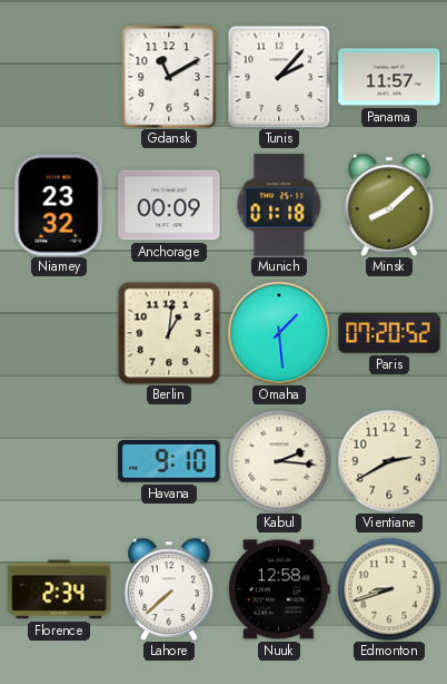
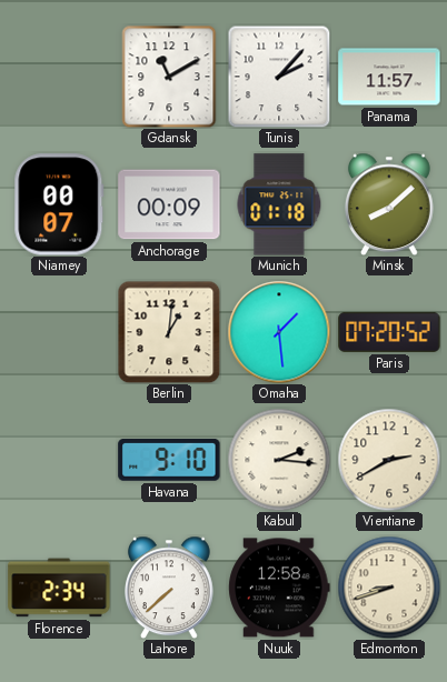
Niamey: 23:32 -> 00:07 (59, 204)
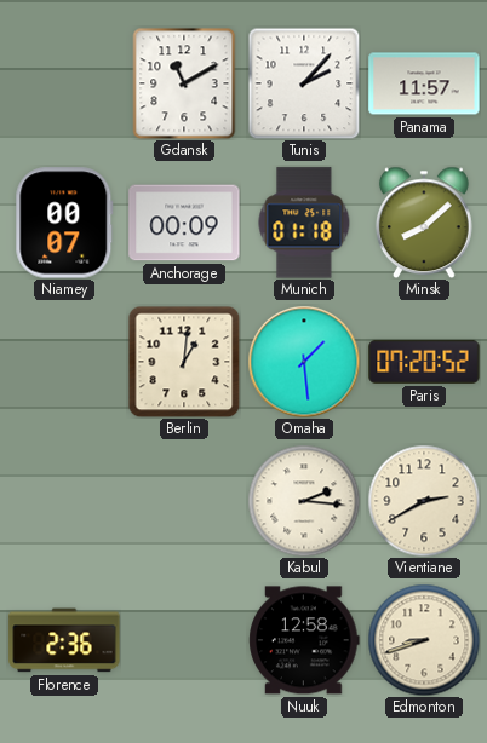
Havana: 9:10 -> none (169, 461)
Florence: 2:34 -> 2:36 (64, 640)
Lahore: 7:38 -> none (169, 588)
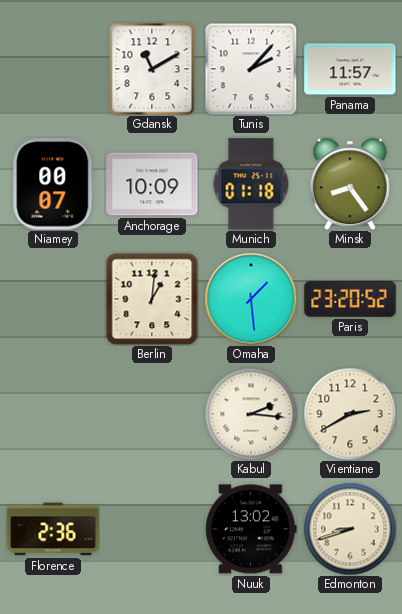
Anchorage: 00:09 -> 10:09 (152, 184)
Minsk: 8:08 -> 8:24 (350, 184)
Paris: 07:20 -> 23:20 (350, 299)
Nuuk: 12:58 -> 13:02 (251, 529)
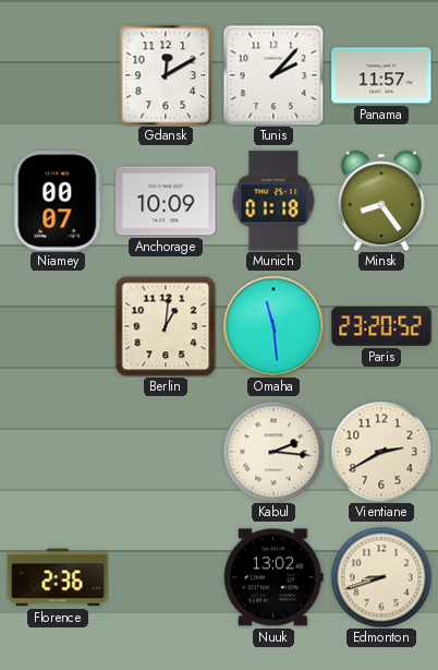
Gdansk: 11:10 -> 12:10 (166, 75)
Omaha: 1:29 -> 11:29 (273, 326)
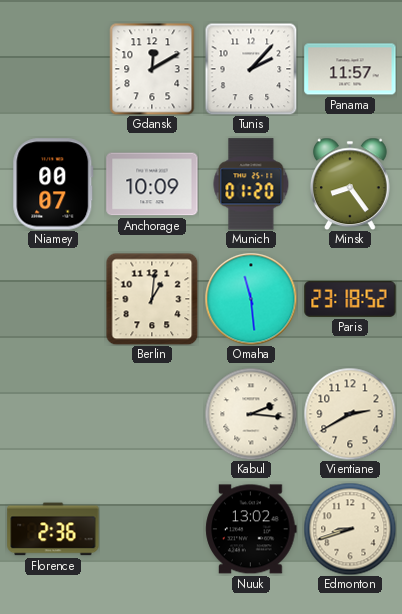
Munich: 01:18 -> 01:20 (251, 184)
Paris: 23:20 -> 23:18 (350, 299)
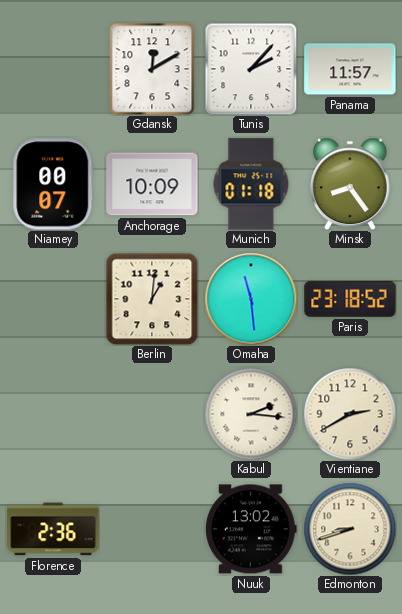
Munich: 01:20 -> 01:18 (251, 184)
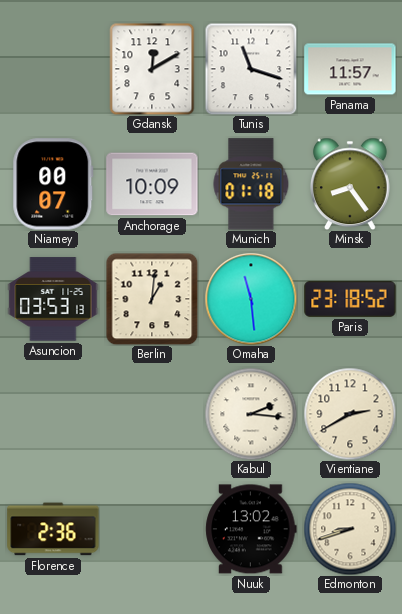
Tunis: 2:07 -> 11:18 (251, 69)
Asuncion: none -> 03:53 (53, 299)
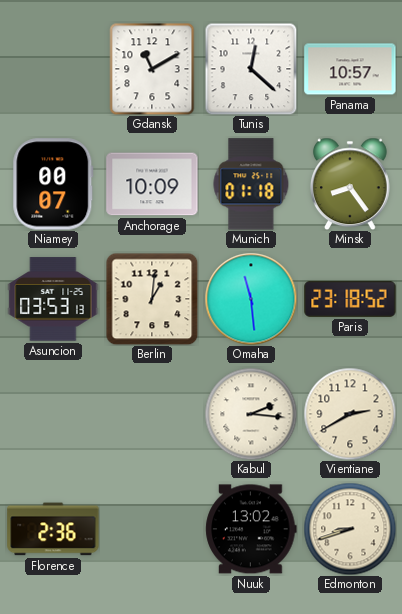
Gdansk: 12:10 -> 11:10 (152, 69)
Tunis: 11:18 -> 12:22 (251, 69)
Panama: 11:57 -> 10:57 (350, 69)
